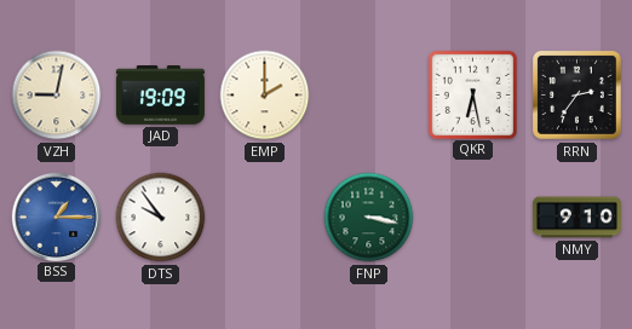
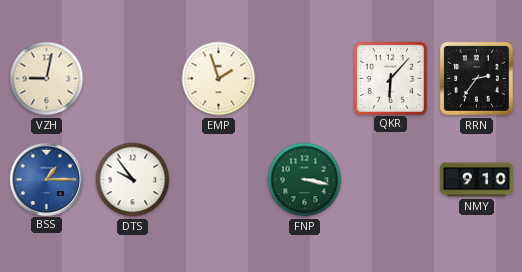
JAD: 19:09 -> none (160, 96)
EMP: 2:00 -> 1:57 (219, 79)
QKR: 6:28 -> 6:07 (390, 78)
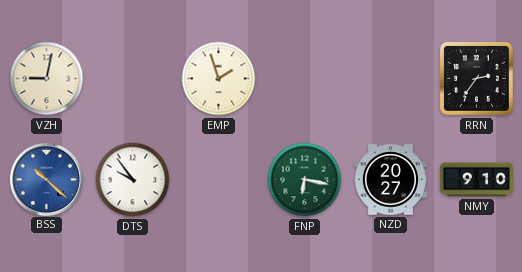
QKR: 6:07 -> none (390, 78)
BSS: 1:15 -> 10:22 (46, 179)
FNP: 3:17 -> 6:17 (305, 180)
NZD: none -> 20:27 (390, 180)
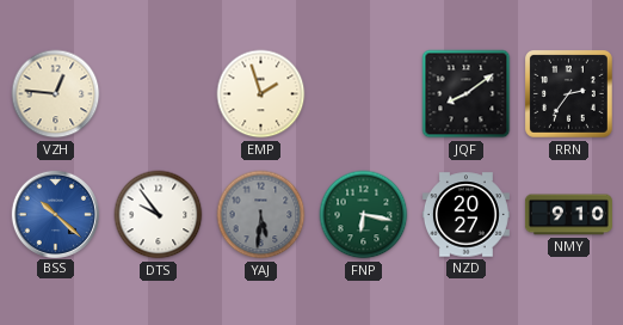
VZH: 9:02 -> 12:46 (56, 94)
JQF: none -> 8:09 (467, 94)
YAJ: none -> 5:31 (261, 215)
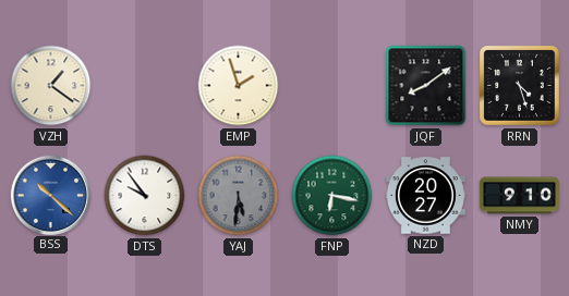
VZH: 12:46 -> 1:21 (51, 86)
RRN: 2:36 -> 4:27 (520, 86)
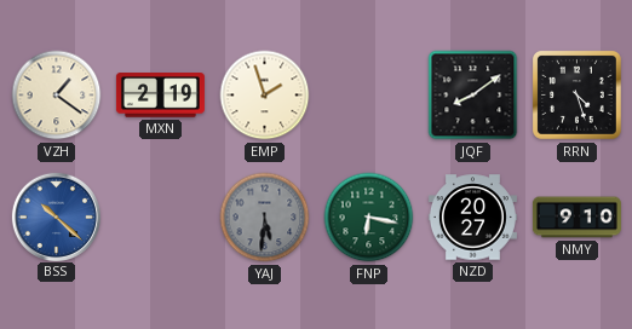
MXN: none -> 2:19 (160, 96)
DTS: 9:54 -> none (145, 196)
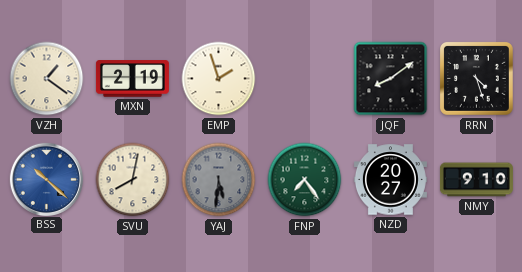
SVU: none -> 8:02 (133, 180)
FNP: 6:17 -> 7:24 (305, 180)
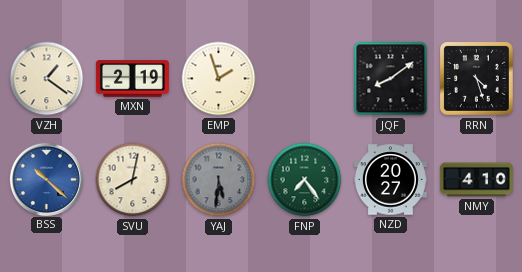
NMY: 9:10 -> 4:10 (476, 180)
